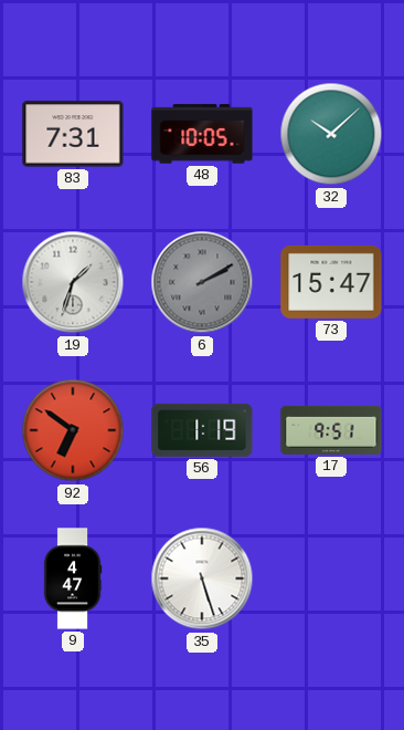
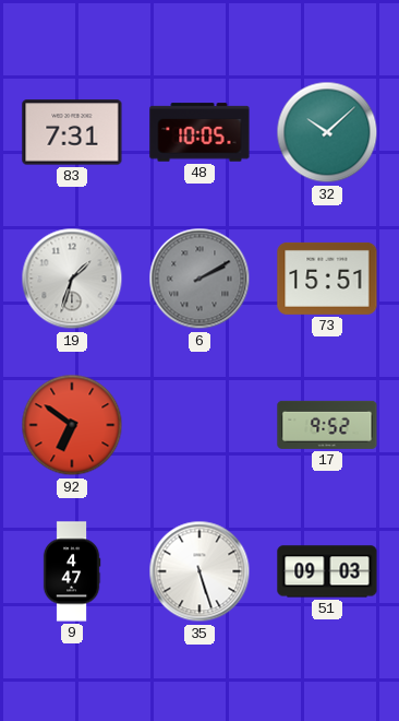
73: 15:47 -> 15:51 (327, 279)
56: 1:19 -> none (202, 430)
17: 9:51 -> 9:52 (327, 425)
51: none -> 09:03 (327, 571)
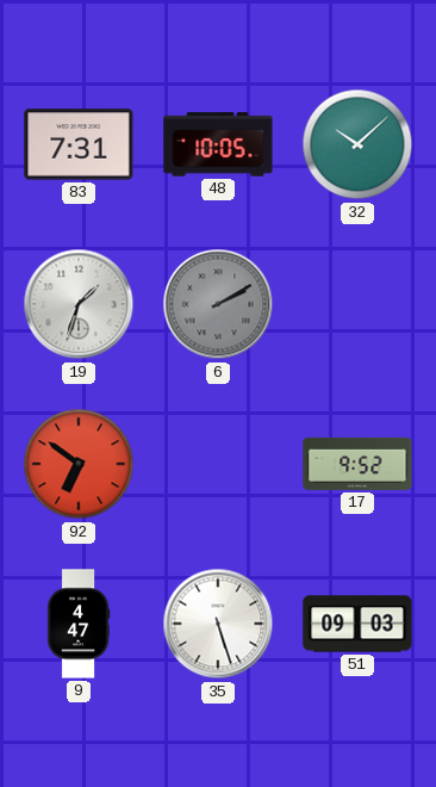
73: 15:51 -> none (327, 279)
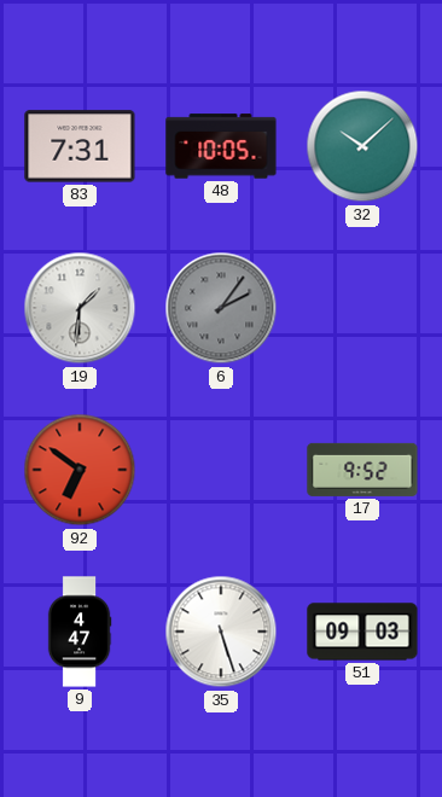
19: 1:33 -> 1:31 (80, 308)
6: 2:10 -> 2:06 (221, 308)
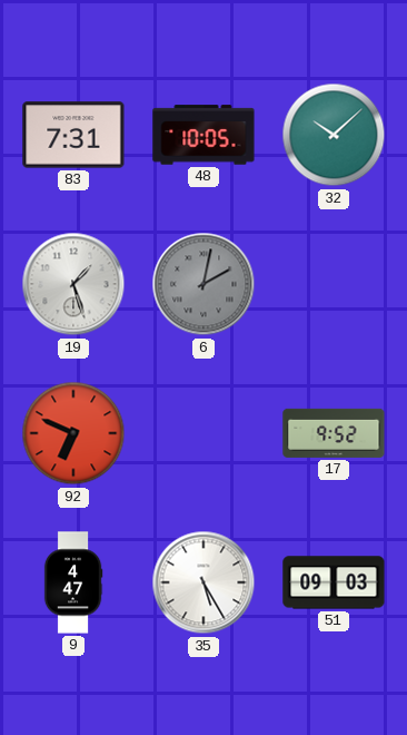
19: 1:31 -> 1:27 (73, 284)
6: 2:06 -> 2:02 (203, 284)
92: 6:51 -> 6:49 (73, 433)
35: 5:27 -> 5:25 (203, 582)
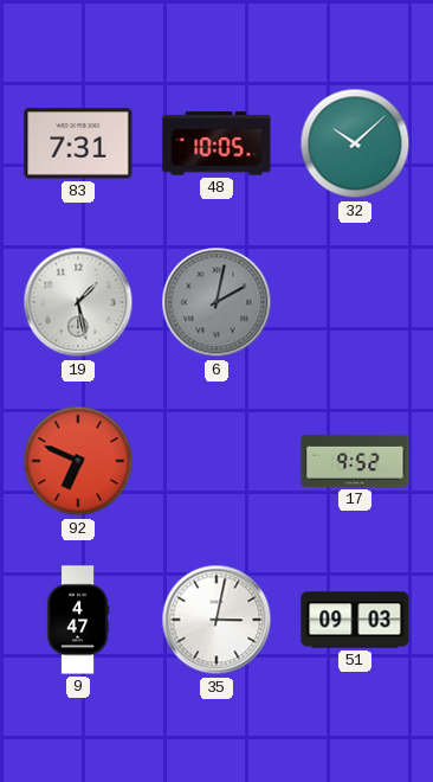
19: 1:27 -> 1:28 (78, 302)
35: 5:25 -> 3:02 (217, 620)
